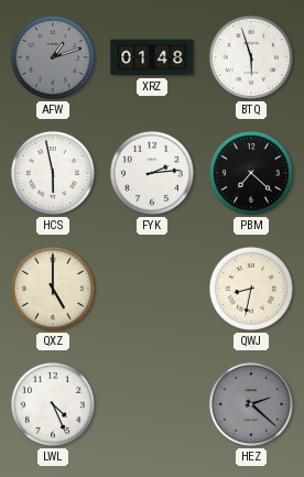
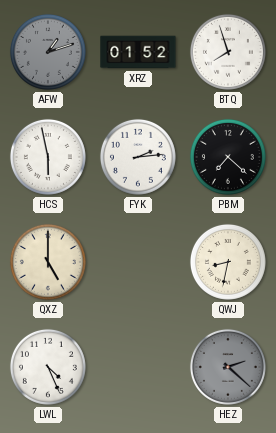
XRZ: 01:48 -> 01:52 (138, 52)
BTQ: 5:57 -> 7:57 (228, 52)
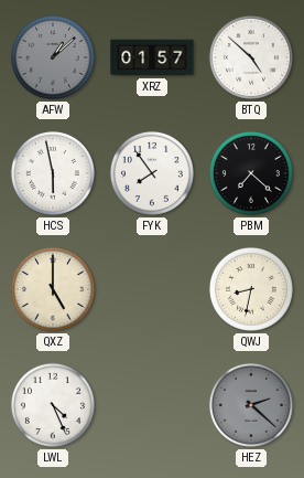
AFW: 1:12 -> 1:08 (53, 57)
XRZ: 01:52 -> 01:57 (152, 57)
BTQ: 7:57 -> 4:52 (251, 57)
FYK: 2:14 -> 7:54 (152, 173)
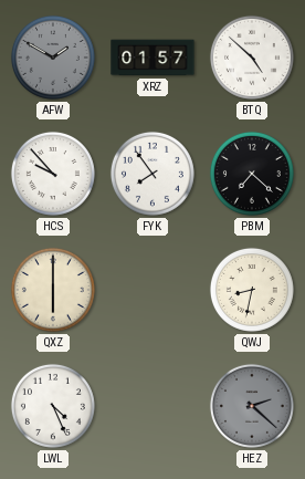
AFW: 1:08 -> 1:50 (53, 58)
HCS: 5:58 -> 9:53 (53, 174)
QXZ: 5:00 -> 6:00 (53, 290)
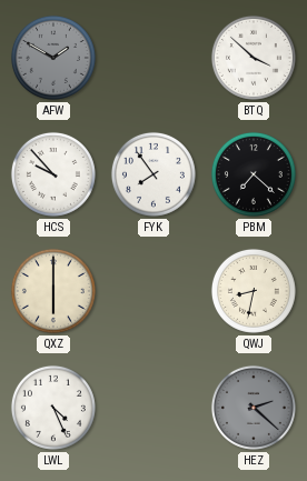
XRZ: 01:57 -> none (152, 58)
BTQ: 4:52 -> 3:52 (254, 58)
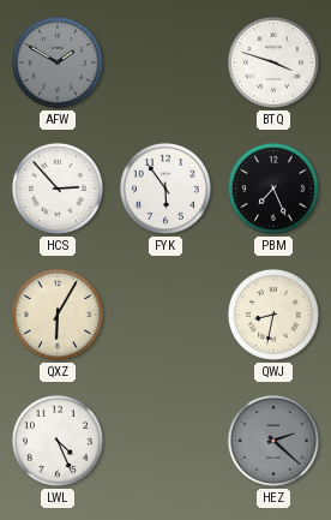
BTQ: 3:52 -> 3:48 (273, 62)
HCS: 9:53 -> 2:53 (58, 189)
FYK: 7:54 -> 5:54 (165, 189)
PBM: 7:22 -> 7:26 (273, 189)
QXZ: 6:00 -> 6:05 (58, 315)
